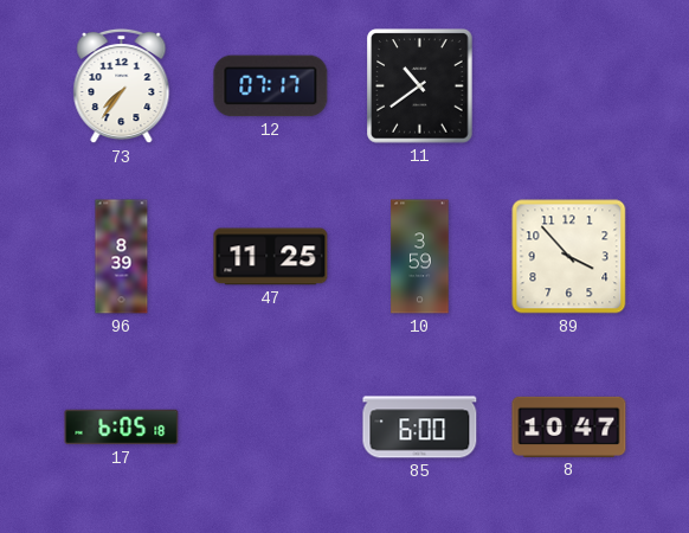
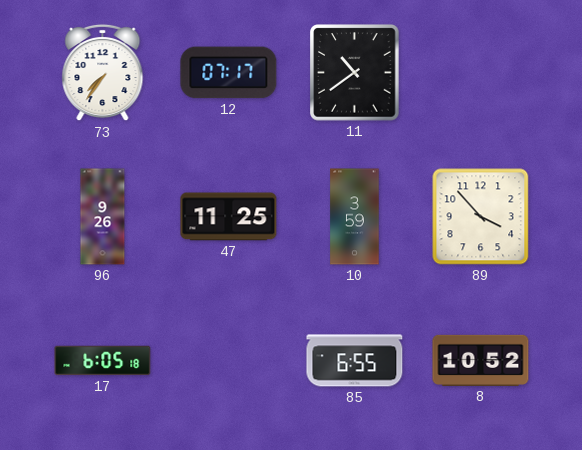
96: 8:39 -> 9:26 (103, 217)
85: 6:00 -> 6:55 (355, 361)
8: 10:47 -> 10:52 (481, 360)
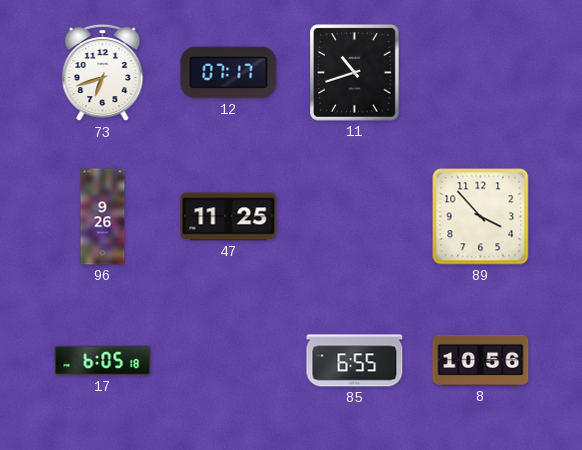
73: 7:36 -> 6:42 (103, 73)
11: 10:39 -> 10:42 (355, 73)
10: 3:59 -> none (355, 217)
8: 10:52 -> 10:56 (481, 360)
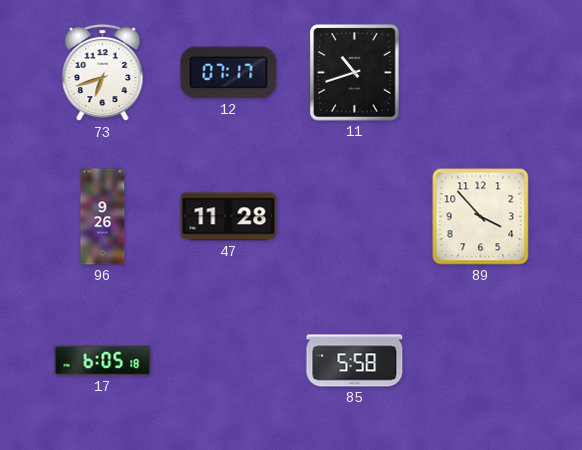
47: 11:25 -> 11:28 (229, 217)
85: 6:55 -> 5:58 (355, 361)
8: 10:56 -> none (481, 360)
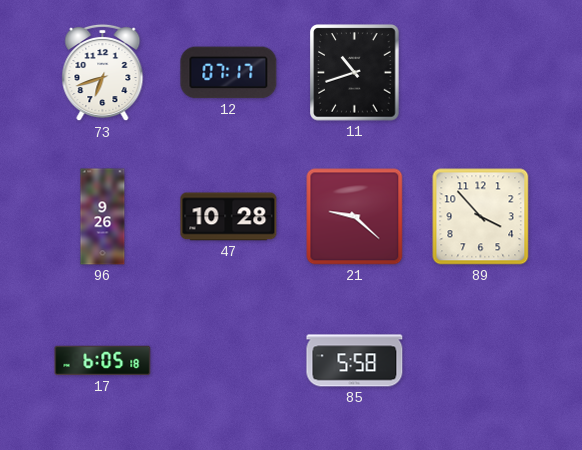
47: 11:28 -> 10:28 (229, 217)
21: none -> 9:22 (355, 217)
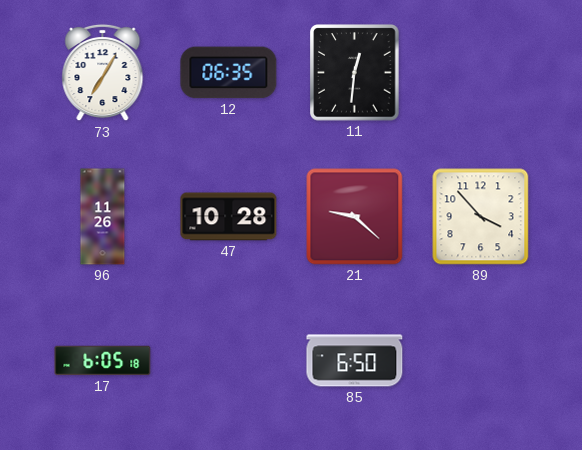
73: 6:42 -> 7:05 (103, 73)
12: 07:17 -> 06:35 (229, 73)
11: 10:42 -> 12:31 (355, 73)
96: 9:26 -> 11:26 (103, 217)
85: 5:58 -> 6:50 (355, 361)
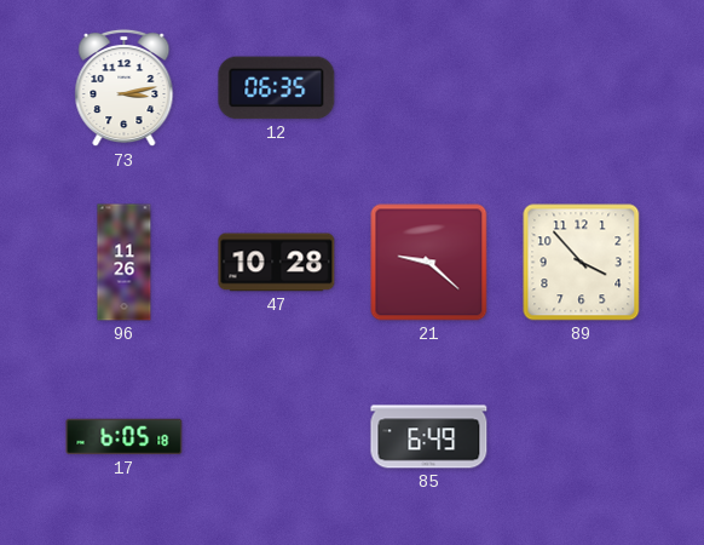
73: 7:05 -> 3:13 (125, 88)
11: 12:31 -> none (355, 73)
85: 6:50 -> 6:49 (429, 437)
